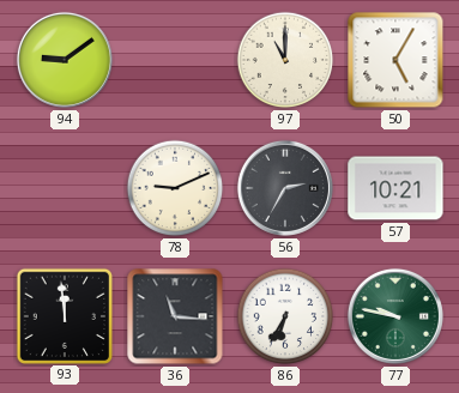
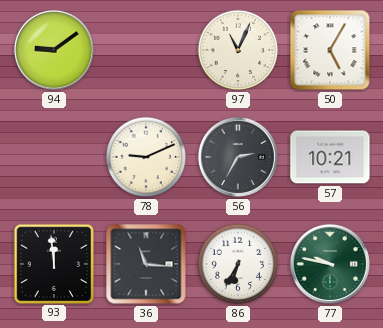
97: 11:00 -> 11:04 (238, 50)
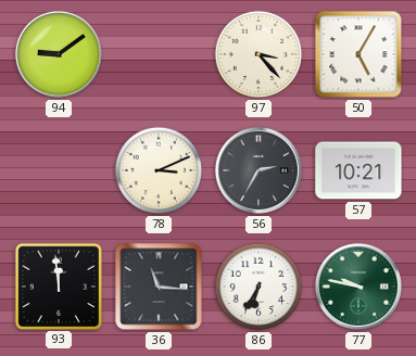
97: 11:04 -> 3:23 (259, 54)
78: 9:11 -> 3:11 (159, 170)
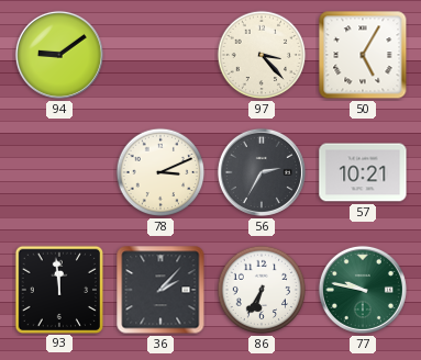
36: 11:16 -> 2:07 (160, 290)
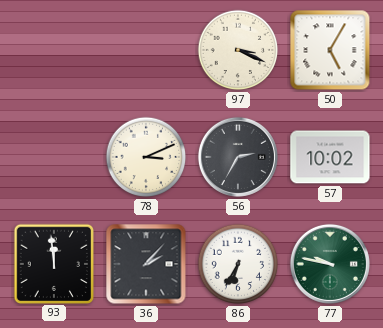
94: 9:09 -> none (59, 55)
97: 3:23 -> 3:19 (238, 50)
57: 10:21 -> 10:02 (330, 157)
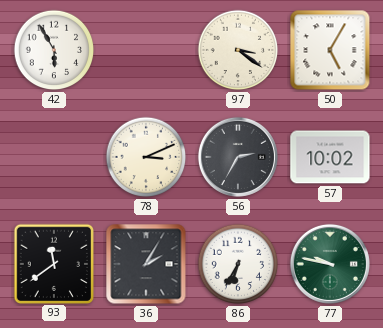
42: none -> 5:55 (54, 50)
97: 3:19 -> 3:21 (238, 50)
93: 11:59 -> 11:39 (53, 263)
36: 2:07 -> 2:05 (146, 264)
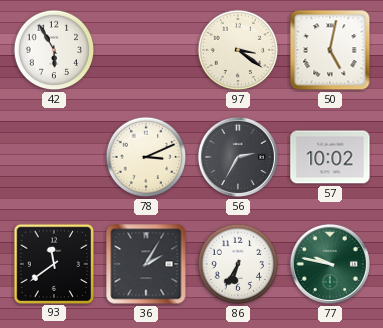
50: 5:05 -> 5:02 (330, 50)
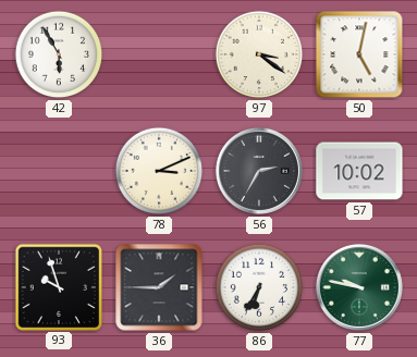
93: 11:39 -> 9:57 (58, 286)
36: 2:05 -> 1:45 (159, 287)
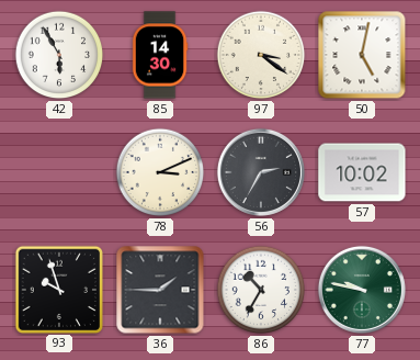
85: none -> 14:30 (160, 55)
86: 6:35 -> 10:35 (261, 290)
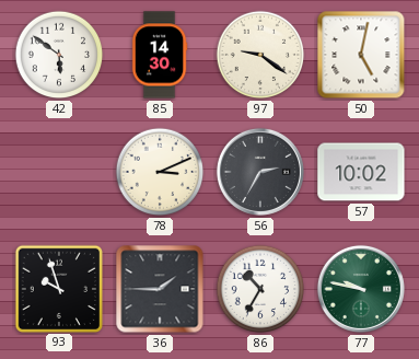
42: 5:55 -> 5:51 (59, 55)
97: 3:21 -> 9:21 (260, 55)
